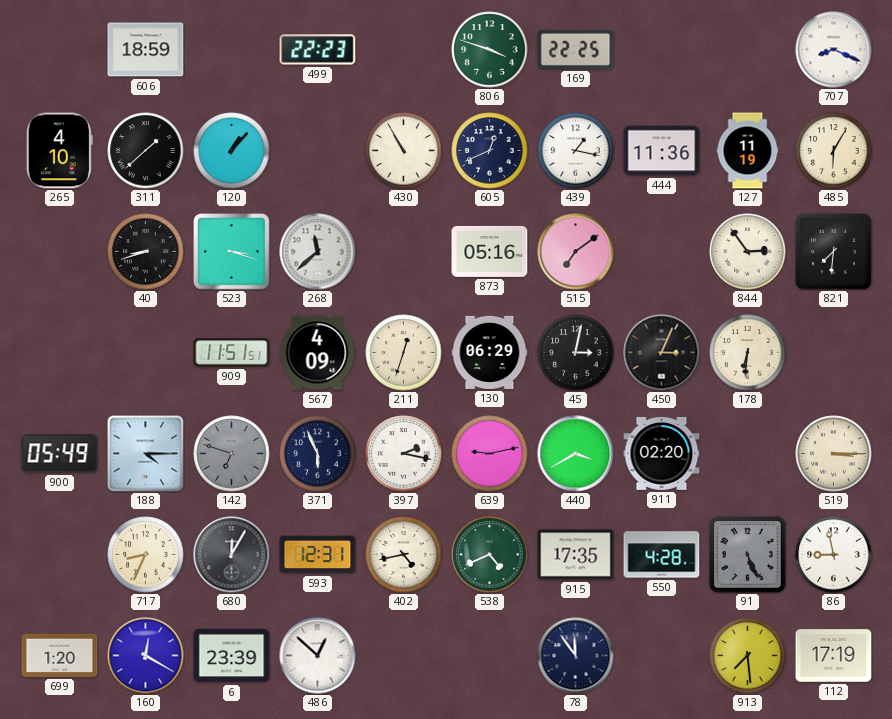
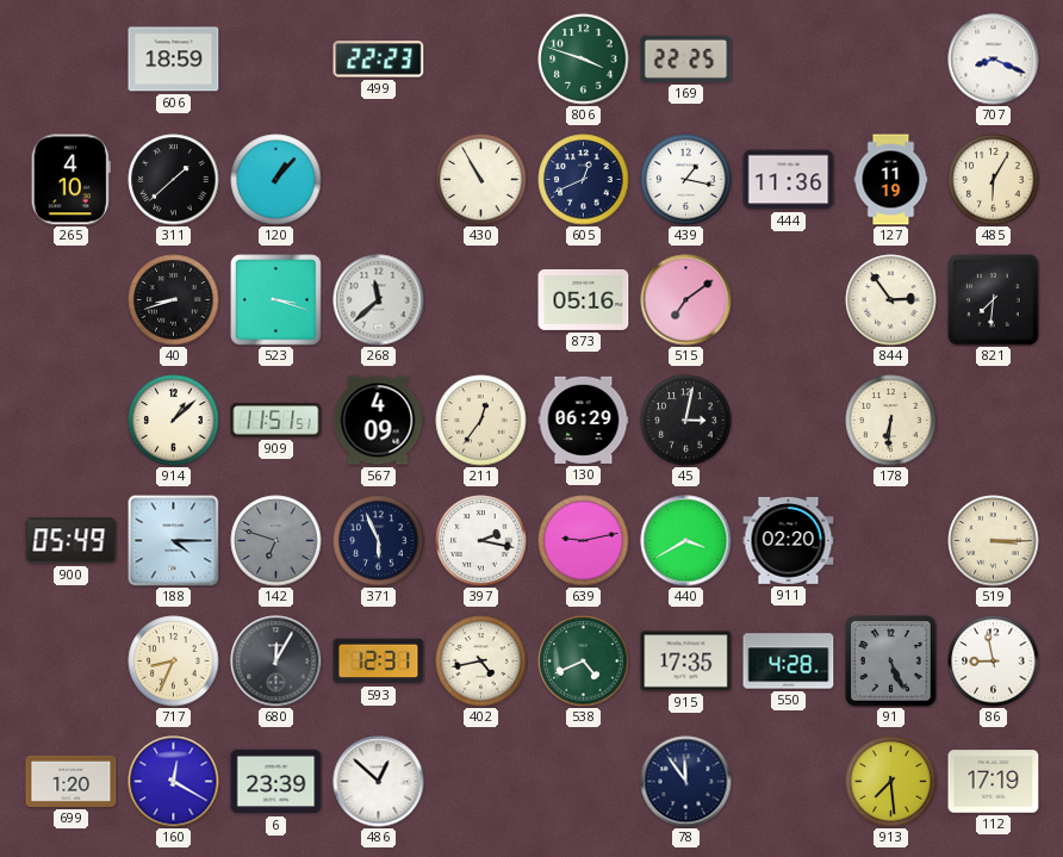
914: none -> 1:08 (174, 421)
211: 12:33 -> 12:36 (481, 421)
450: 3:04 -> none (662, 353)
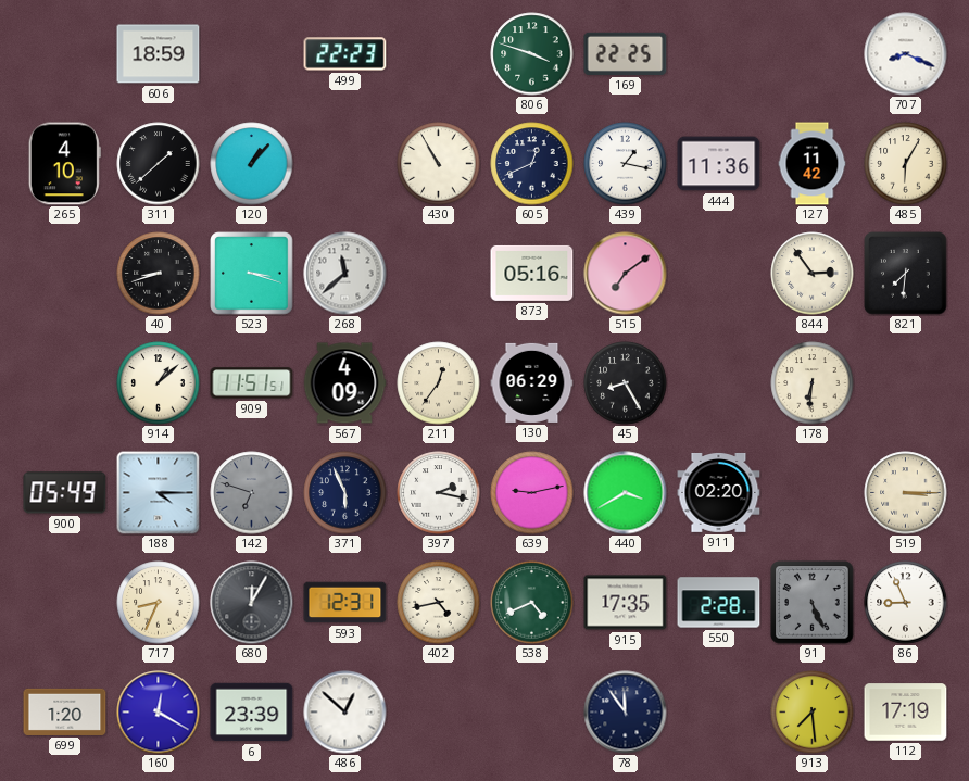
127: 11:19 -> 11:42 (813, 164)
45: 3:02 -> 8:25 (626, 383)
550: 4:28 -> 2:28 (719, 603)
86: 8:58 -> 8:56 (906, 603)
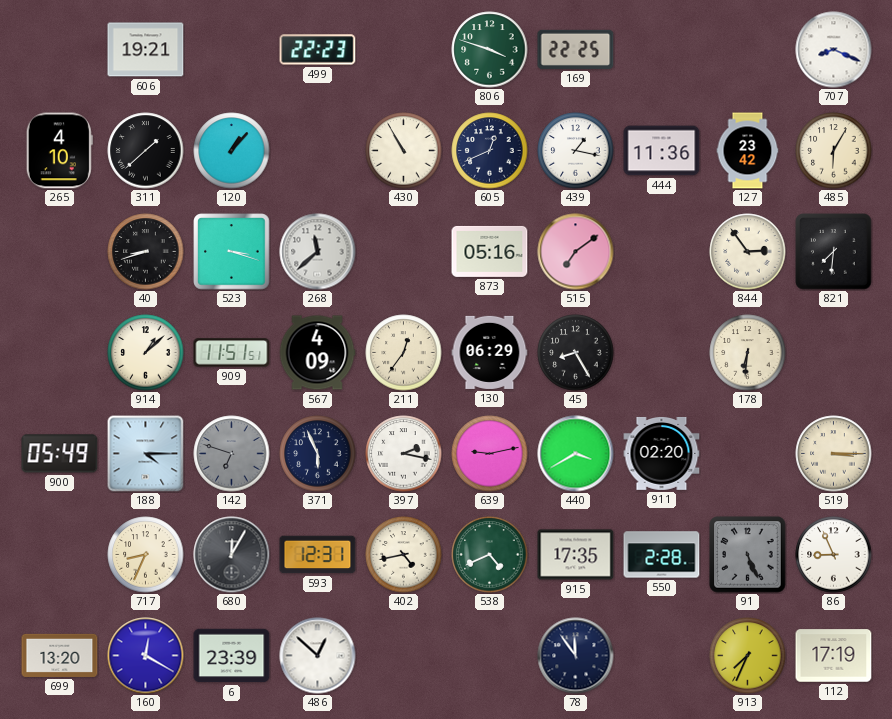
606: 18:59 -> 19:21 (146, 50)
127: 11:42 -> 23:42 (748, 151)
699: 1:20 -> 13:20 (60, 655)
913: 7:29 -> 7:34 (748, 656)
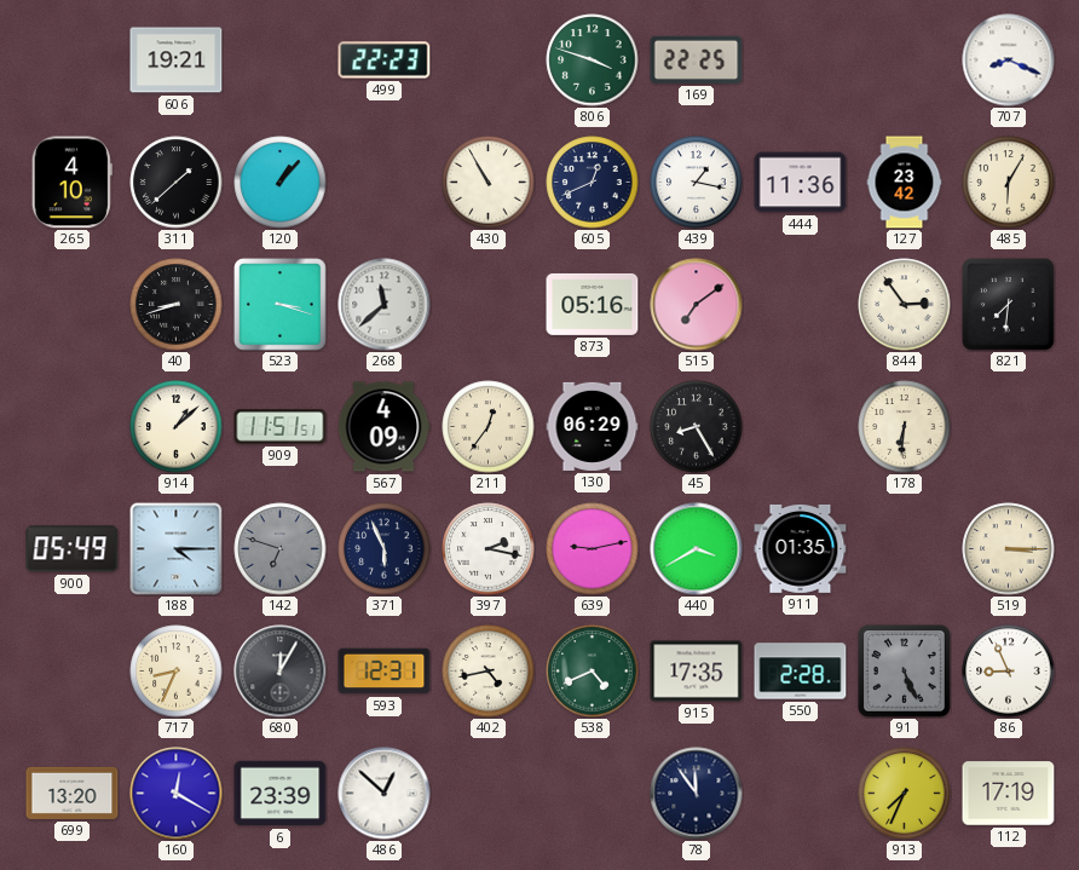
911: 02:20 -> 01:35 (801, 549)
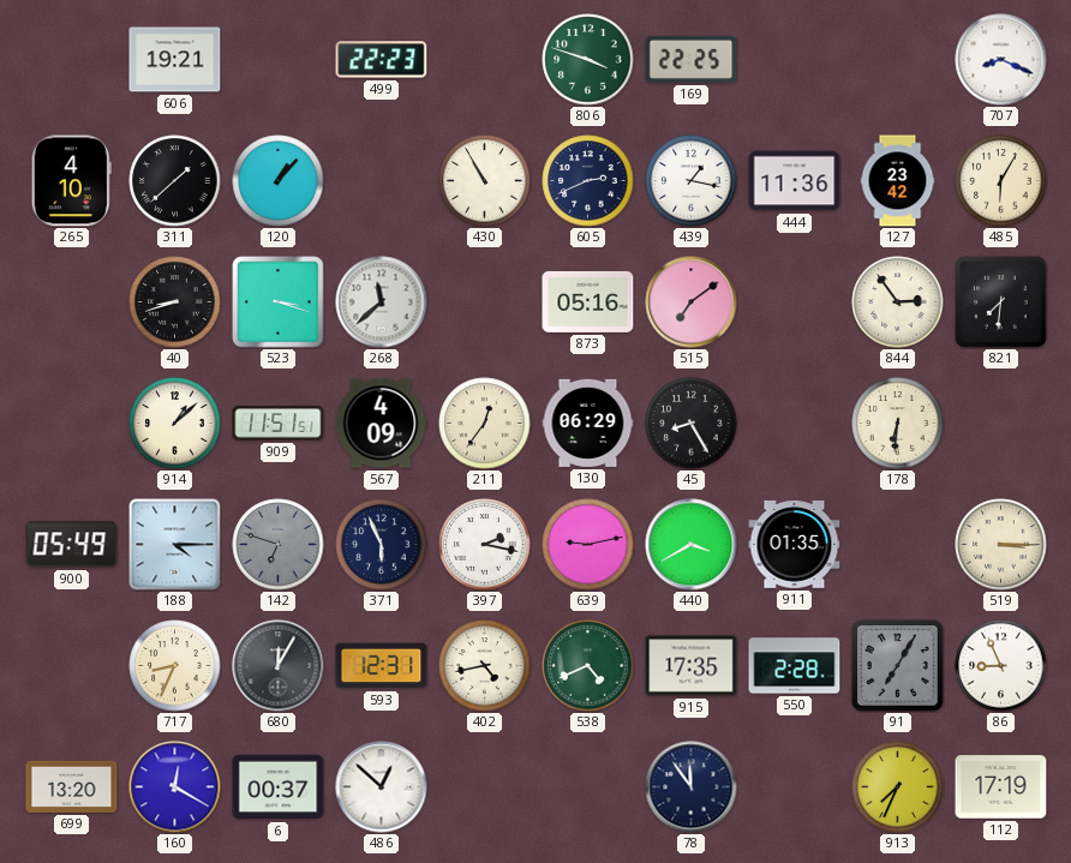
605: 12:41 -> 2:41 (588, 181)
91: 5:26 -> 7:05 (898, 666)
6: 23:39 -> 00:37 (279, 787)
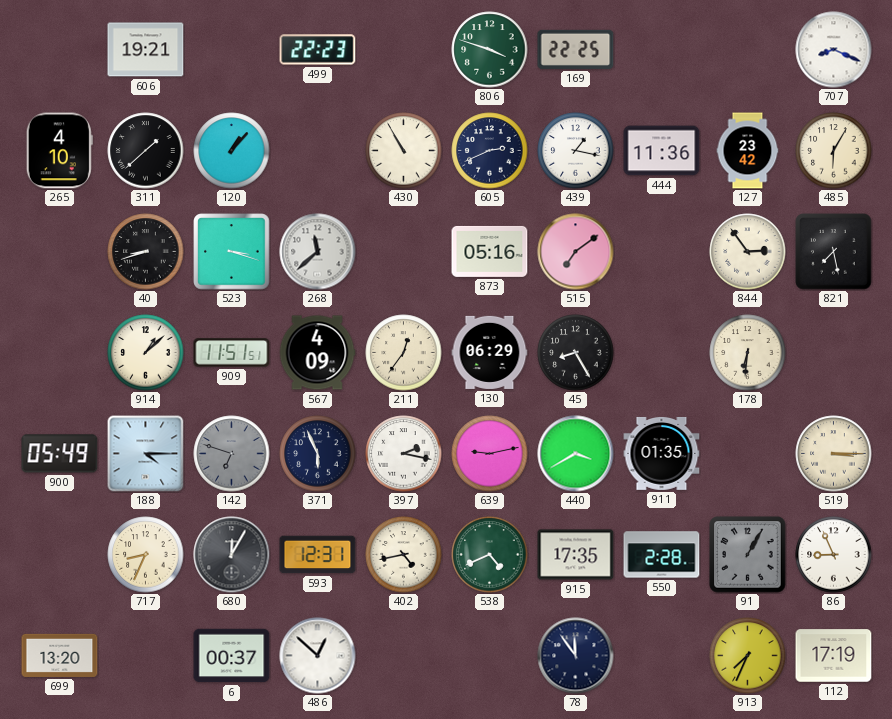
821: 7:31 -> 7:28 (834, 252)
91: 7:05 -> 1:05 (748, 555)
160: 12:20 -> none (175, 787)
